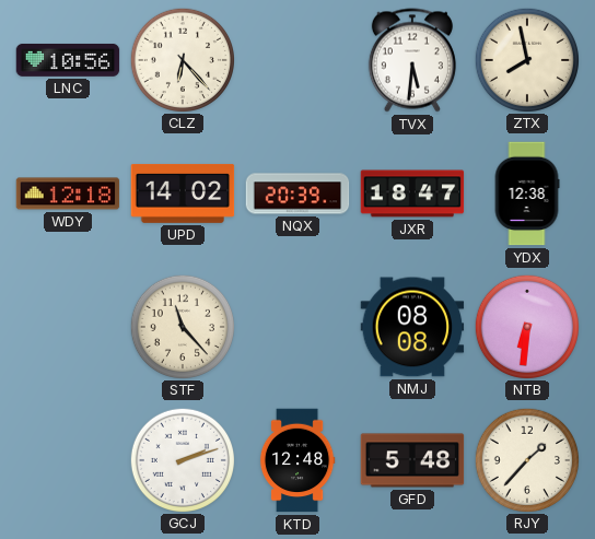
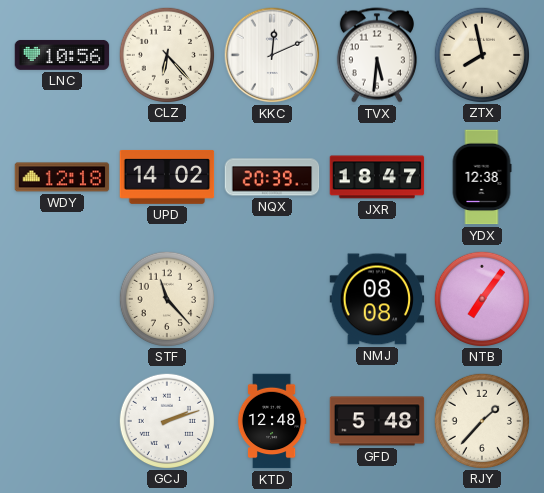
KKC: none -> 12:11 (272, 55)
NTB: 6:31 -> 7:06 (481, 298)
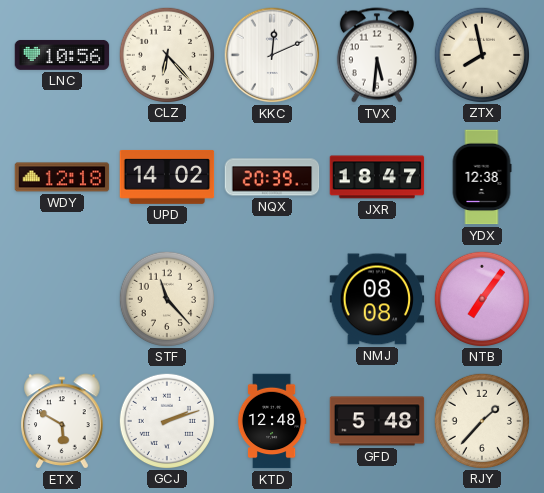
ETX: none -> 5:50 (62, 421)
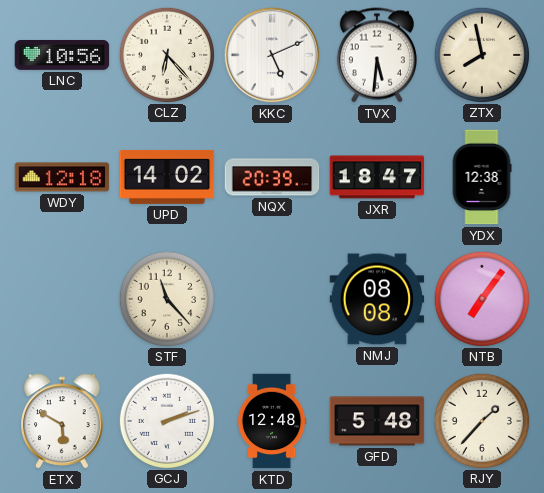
KKC: 12:11 -> 5:11 (272, 55)
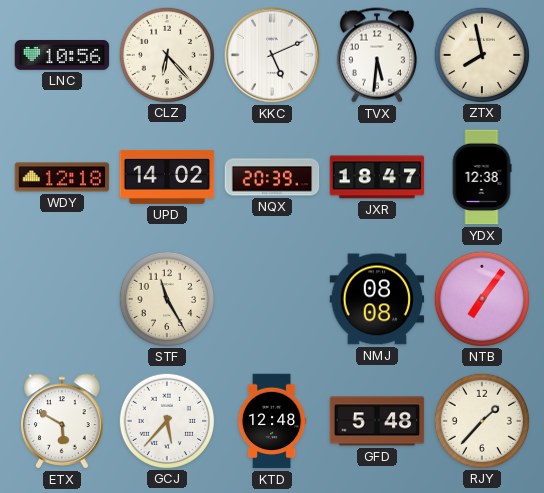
STF: 11:23 -> 11:25 (166, 298)
GCJ: 2:12 -> 5:37 (166, 420)
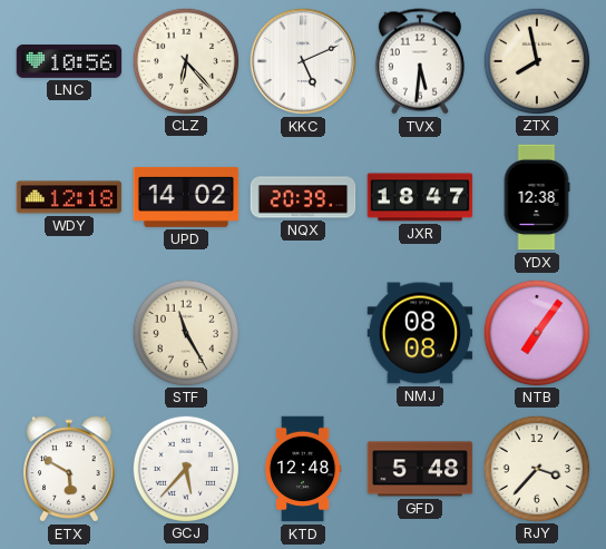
RJY: 1:37 -> 3:37 (536, 468)
